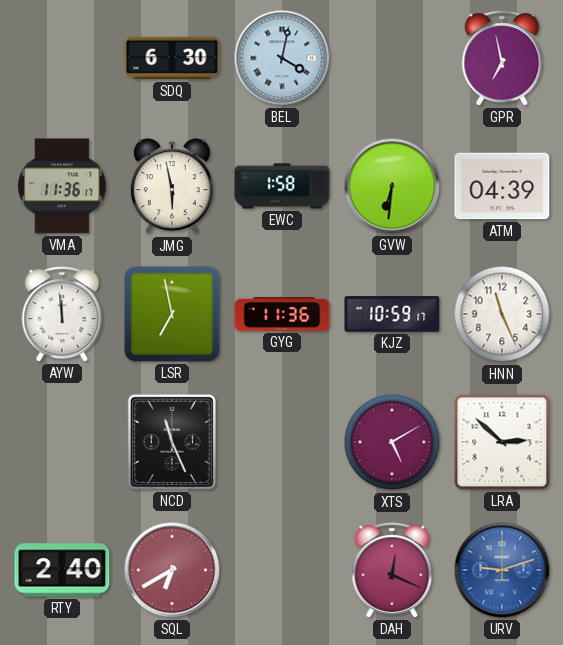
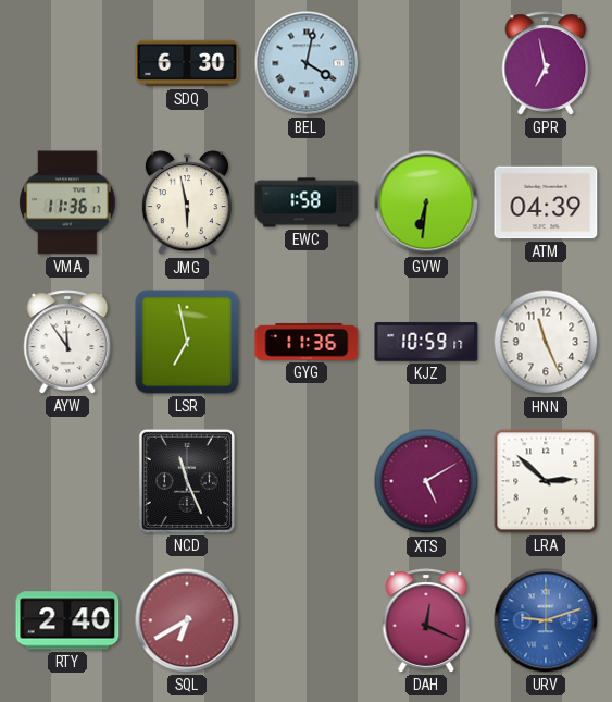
AYW: 11:59 -> 11:54 (67, 342)
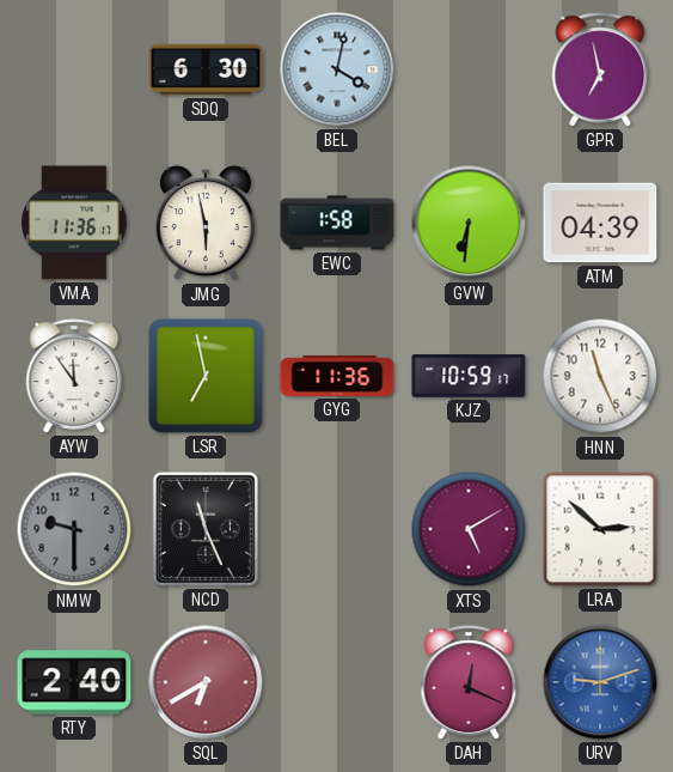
NMW: none -> 9:30 (74, 529)
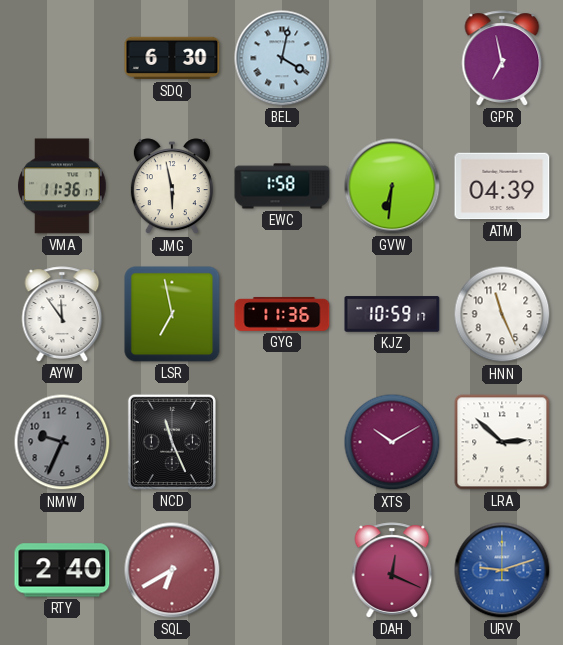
NMW: 9:30 -> 9:34 (62, 442)
XTS: 5:10 -> 10:10 (392, 442)
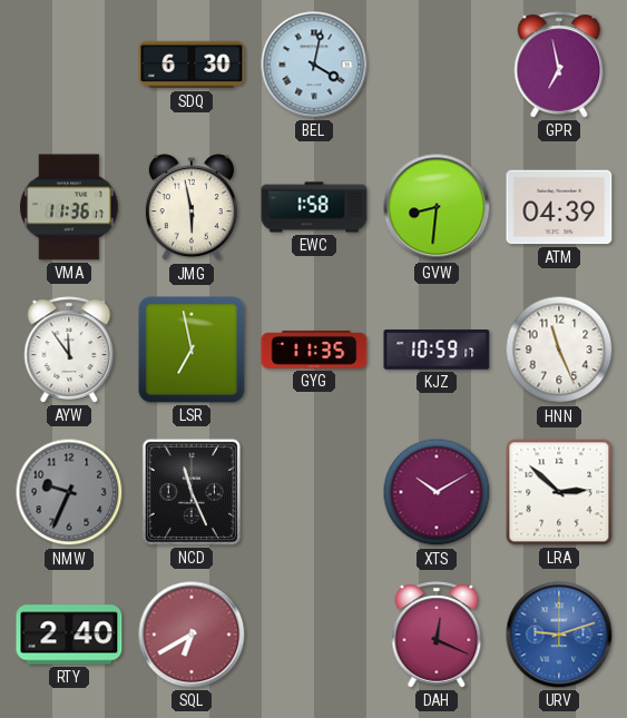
GVW: 6:31 -> 8:31 (437, 207)
GYG: 11:36 -> 11:35 (314, 350)
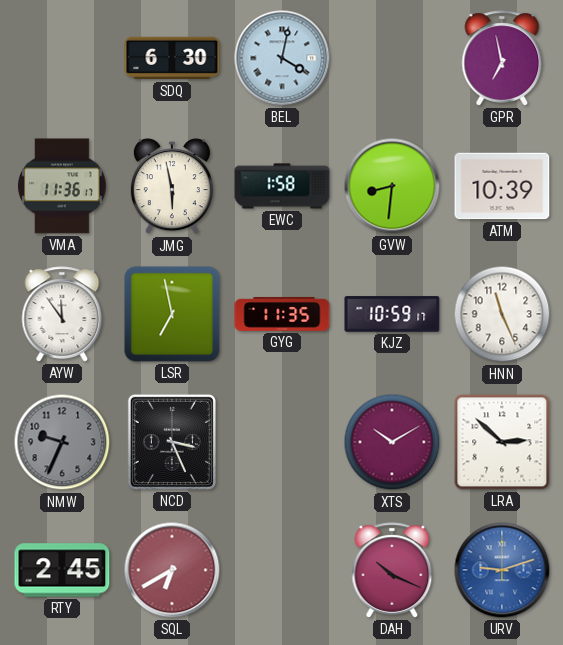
ATM: 04:39 -> 10:39 (502, 186)
NCD: 11:26 -> 3:26 (172, 442)
RTY: 2:40 -> 2:45 (62, 570)
DAH: 12:19 -> 10:19 (392, 570)
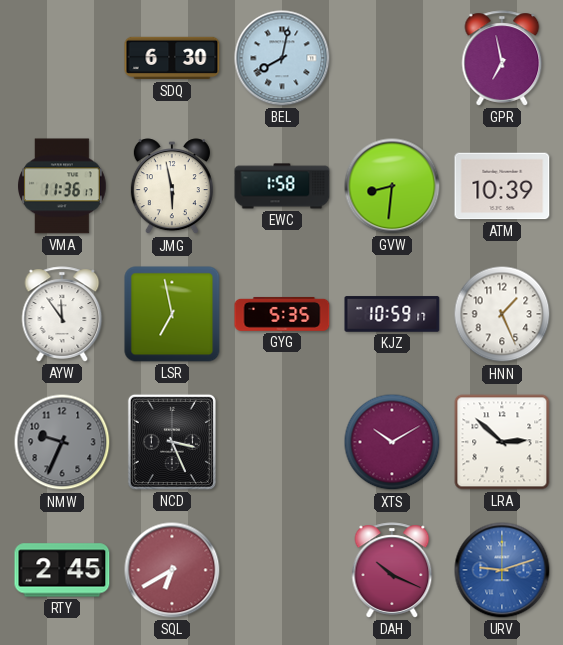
BEL: 4:02 -> 8:02 (282, 58)
GYG: 11:35 -> 5:35 (282, 314)
HNN: 11:26 -> 1:26 (502, 314)
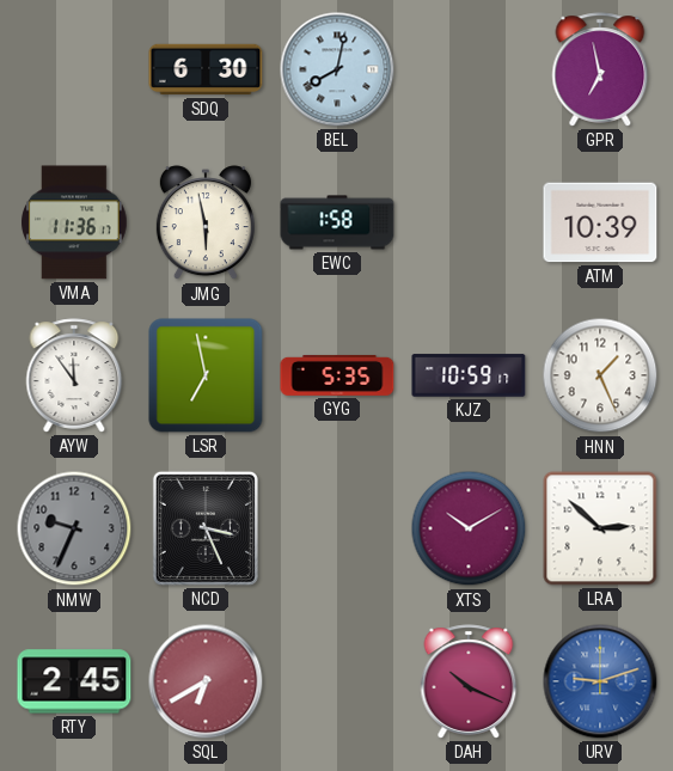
GVW: 8:31 -> none (392, 186)
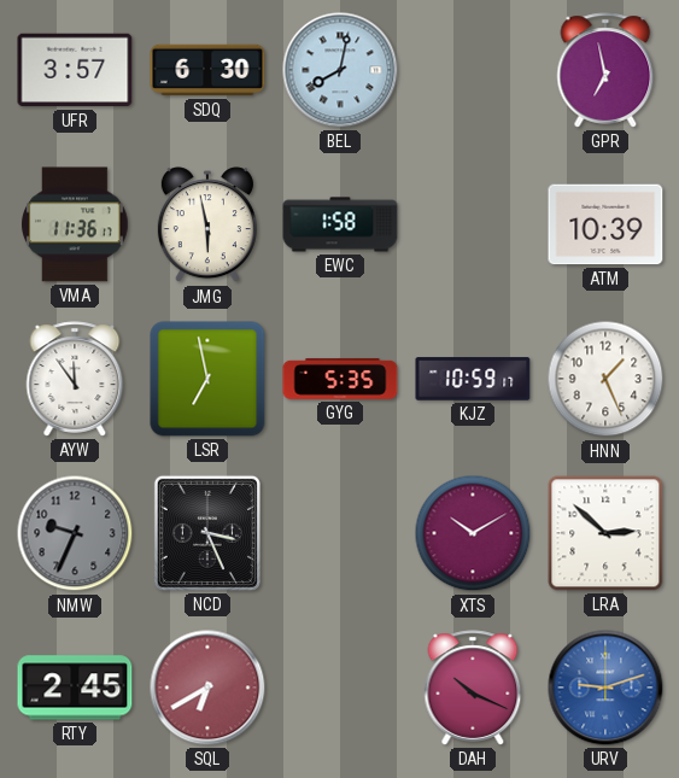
UFR: none -> 3:57 (75, 70)
